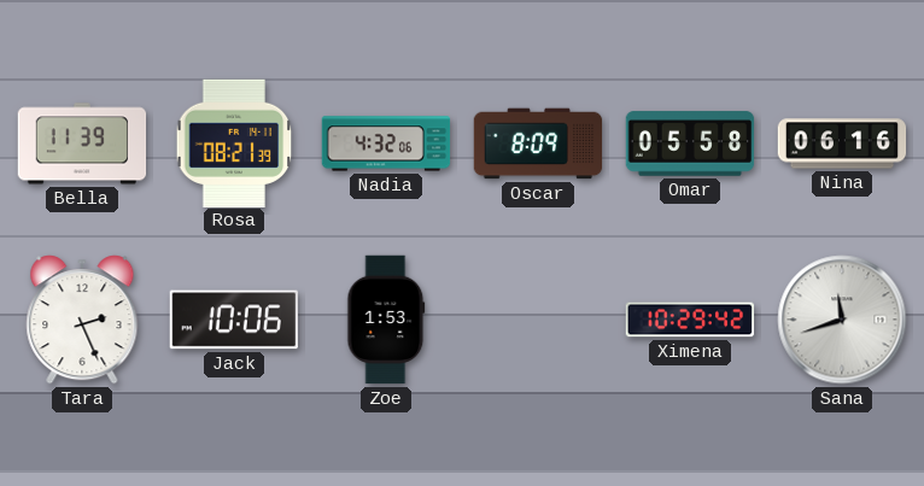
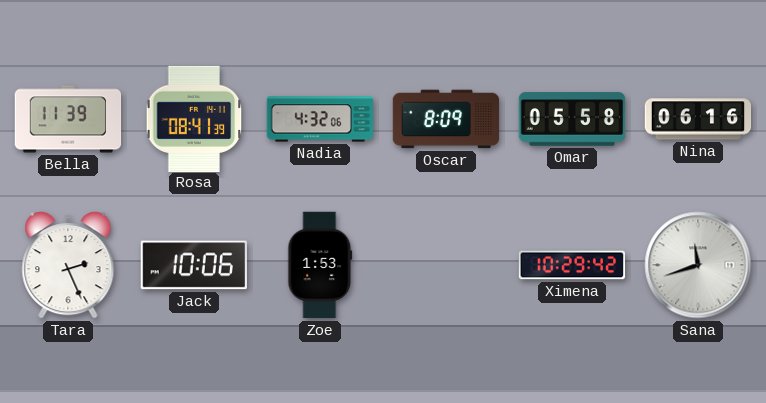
Rosa: 08:21 -> 08:41 (194, 118)
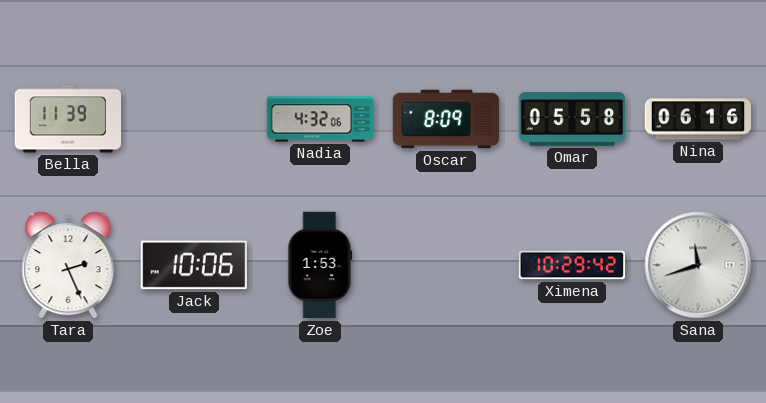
Rosa: 08:41 -> none (194, 118)
